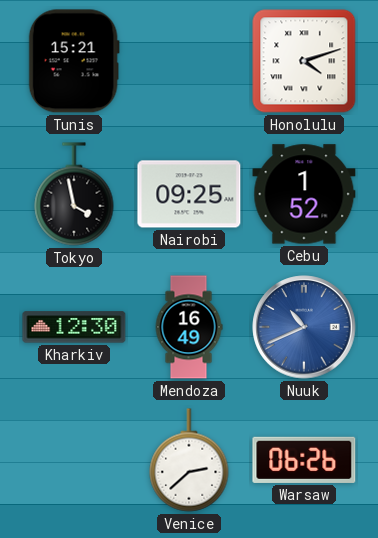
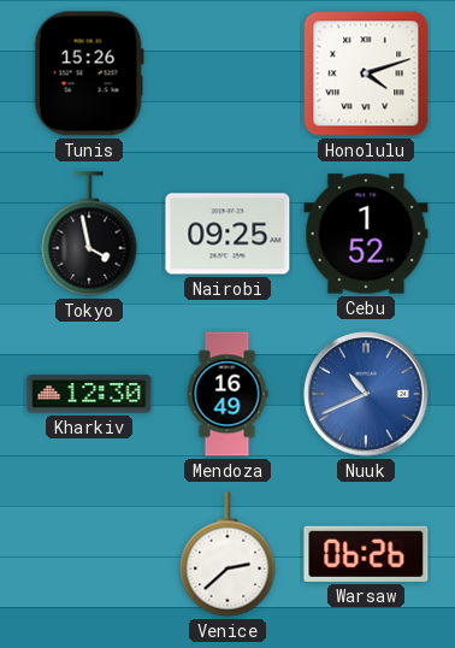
Tunis: 15:21 -> 15:26 (89, 73)
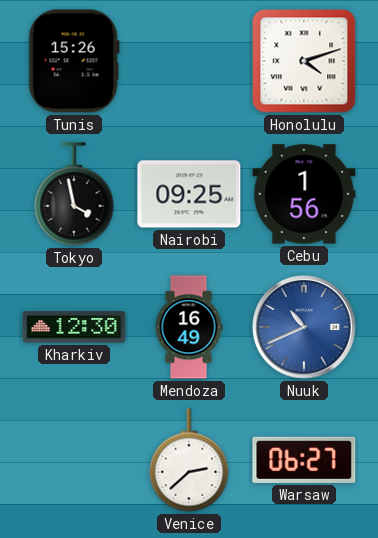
Cebu: 1:52 -> 1:56 (304, 194)
Warsaw: 06:26 -> 06:27 (304, 460)
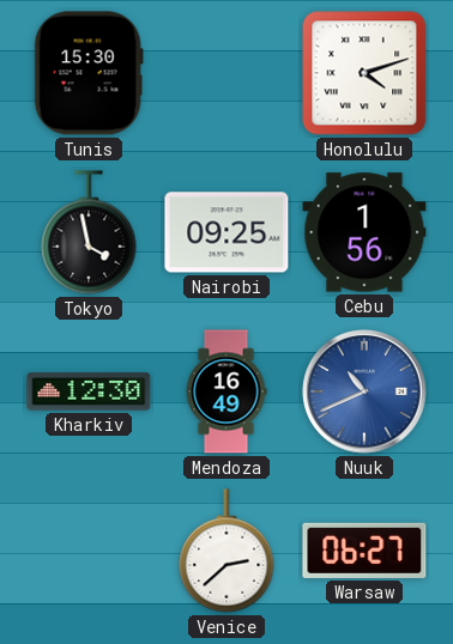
Tunis: 15:26 -> 15:30 (89, 73)
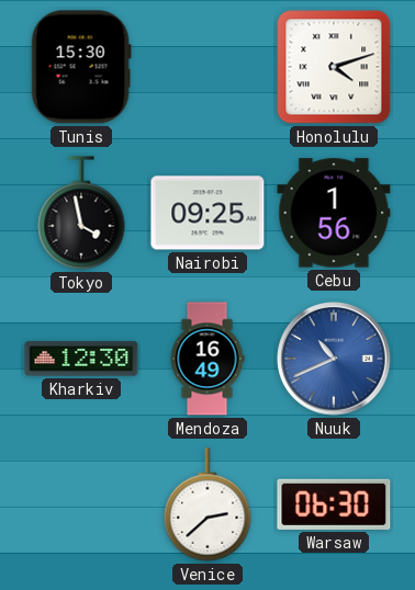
Warsaw: 06:27 -> 06:30 (334, 504)
